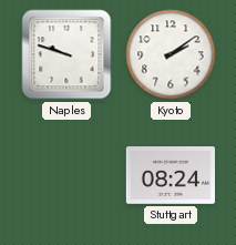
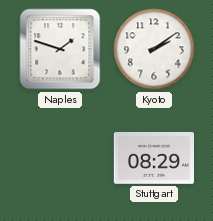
Naples: 9:48 -> 1:48 (60, 49)
Stuttgart: 08:24 -> 08:29 (153, 159)
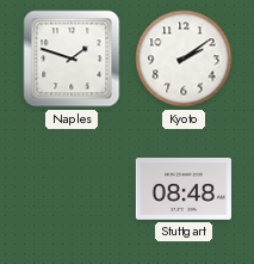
Stuttgart: 08:29 -> 08:48 (182, 190)
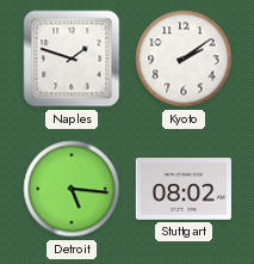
Detroit: none -> 5:16 (72, 189)
Stuttgart: 08:48 -> 08:02 (182, 190)
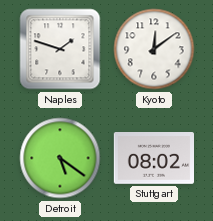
Kyoto: 2:09 -> 12:09 (154, 49)
Detroit: 5:16 -> 5:21 (60, 158)
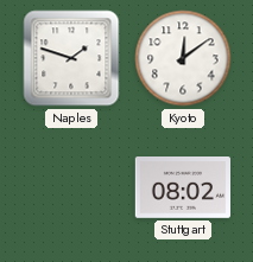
Detroit: 5:21 -> none (60, 158)
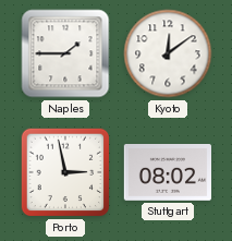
Naples: 1:48 -> 1:45 (65, 53)
Porto: none -> 2:58 (65, 172)
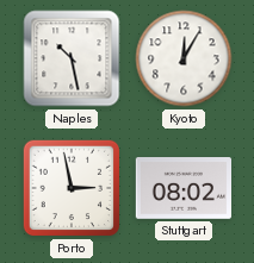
Naples: 1:45 -> 10:28 (72, 58)
Kyoto: 12:09 -> 12:05 (184, 58)
